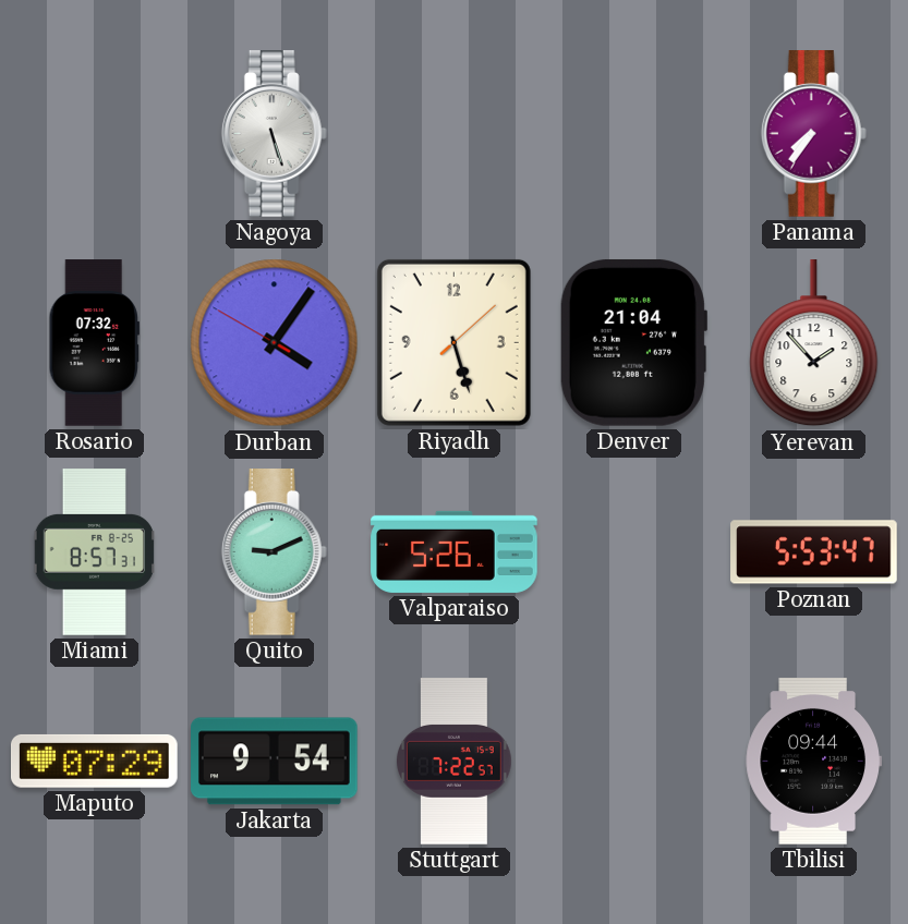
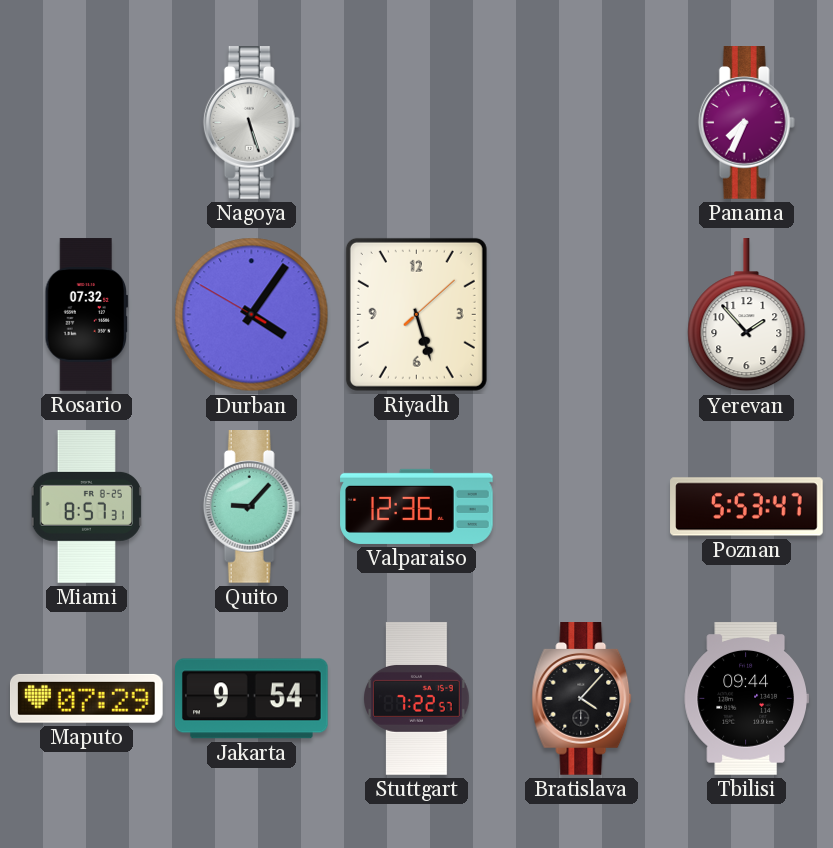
Panama: 7:36 -> 7:34 (746, 123)
Denver: 21:04 -> none (633, 342)
Quito: 9:11 -> 9:07 (251, 507)
Valparaiso: 5:26 -> 12:36 (417, 506)
Bratislava: none -> 4:07 (582, 699)
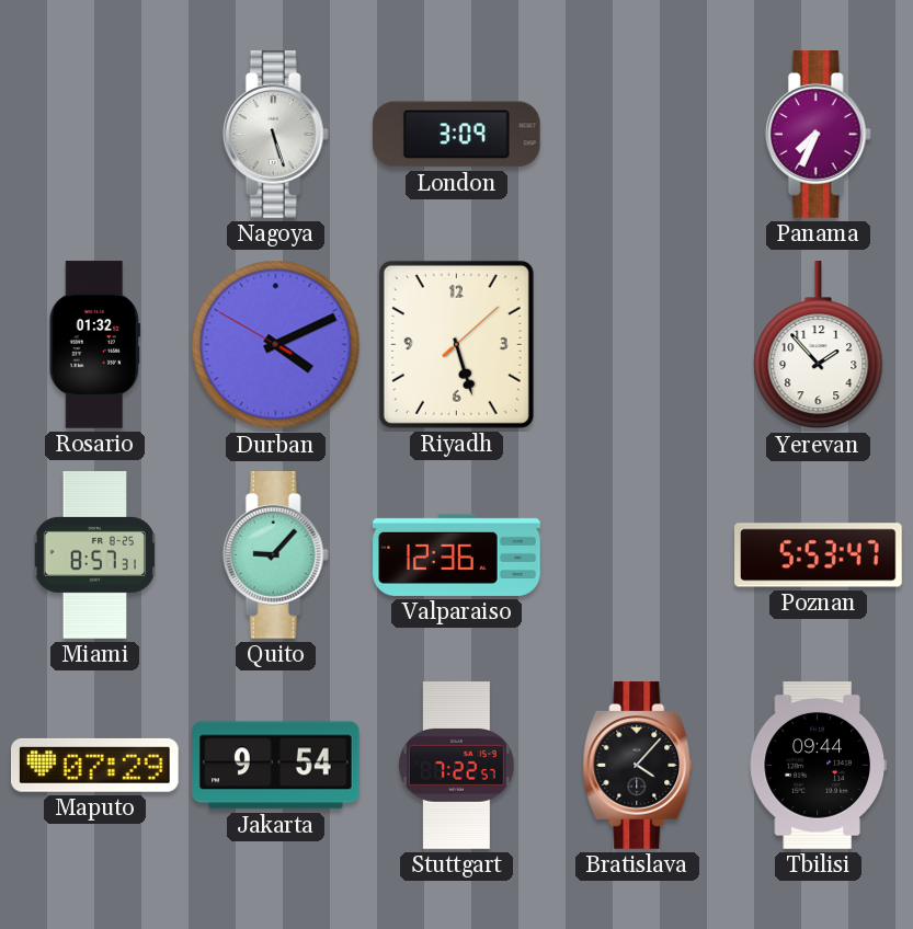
London: none -> 3:09 (457, 135)
Rosario: 07:32 -> 01:32 (94, 345)
Durban: 4:05 -> 4:10 (276, 345)
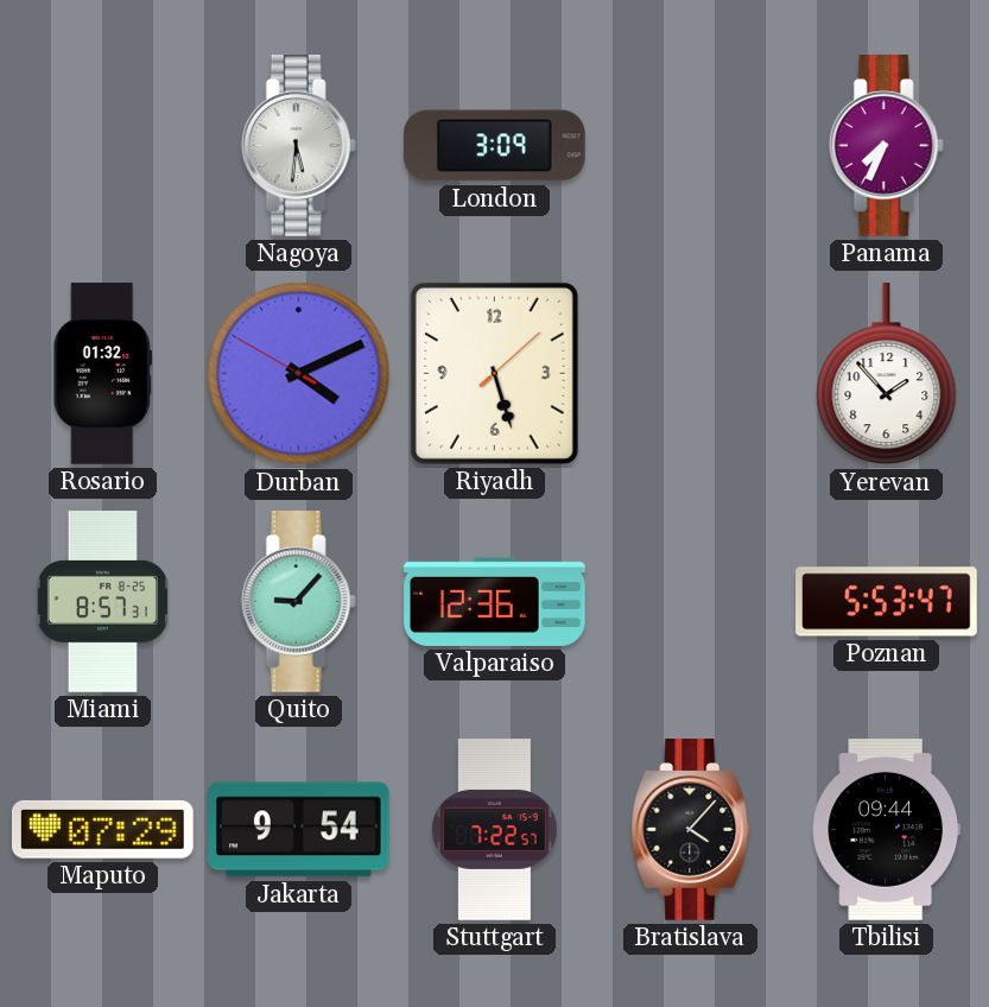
Nagoya: 5:27 -> 5:31 (298, 146)
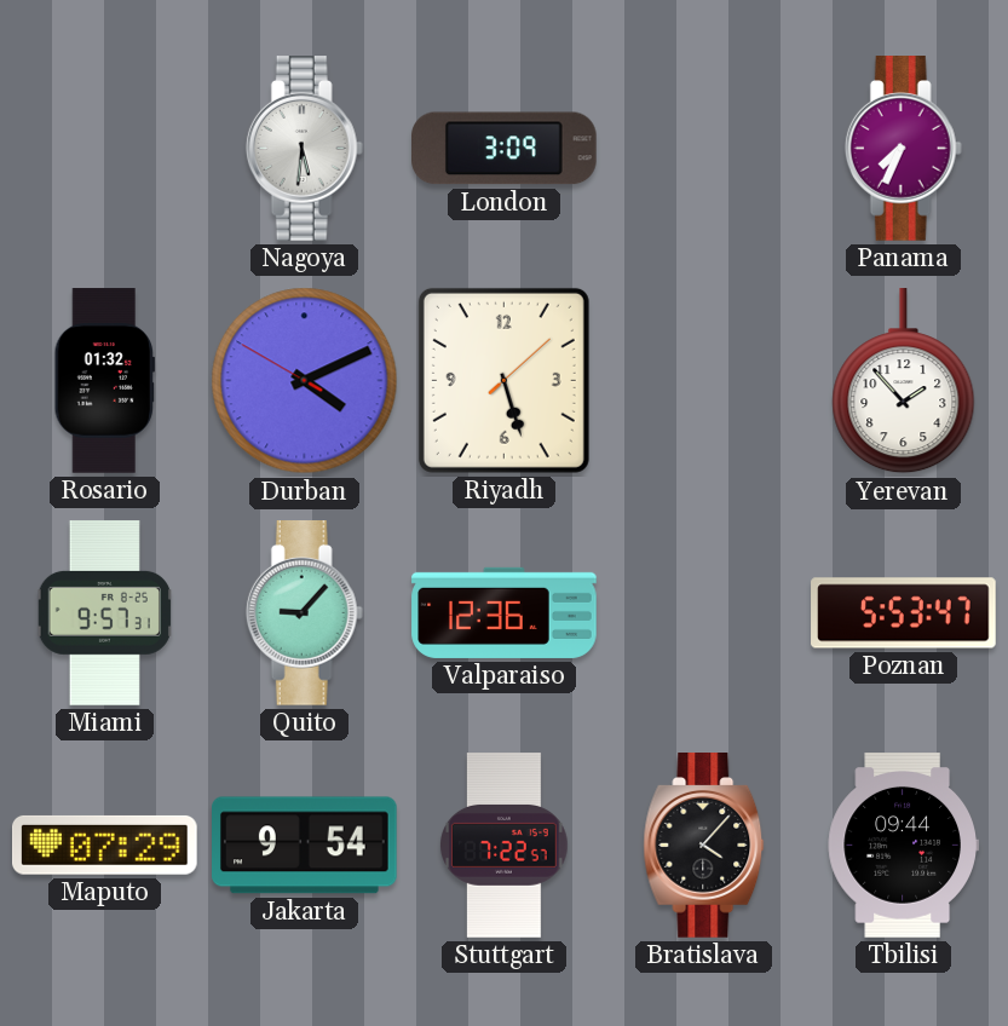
Miami: 8:57 -> 9:57 (104, 613)
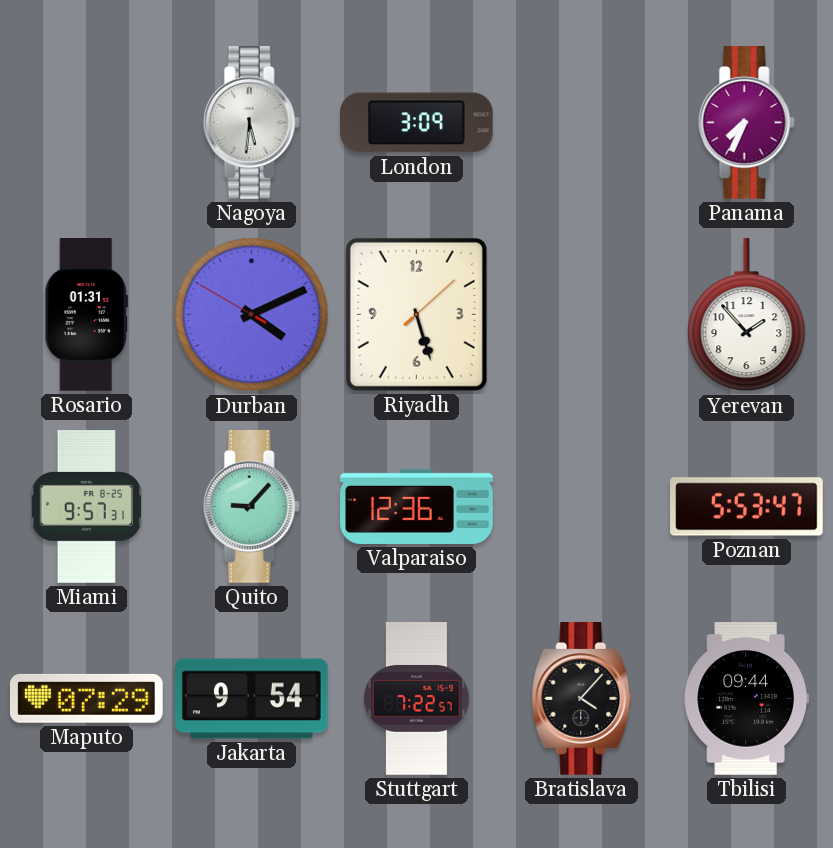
Rosario: 01:32 -> 01:31 (86, 315)
